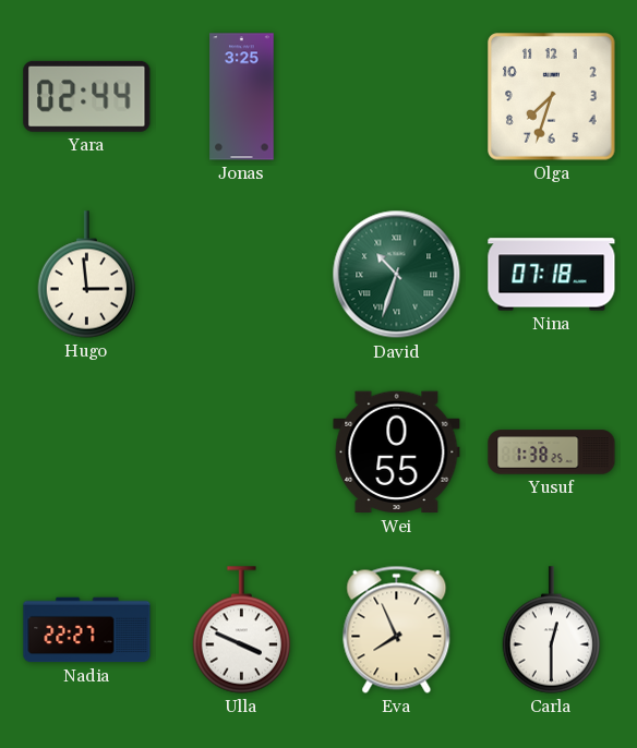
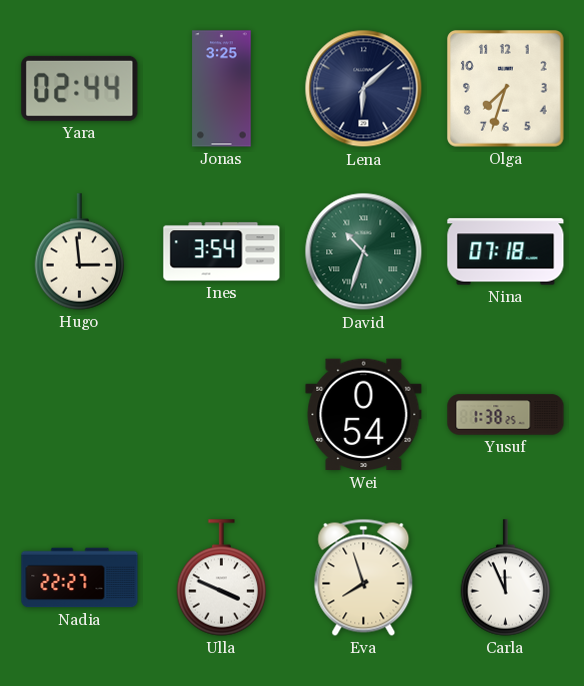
Lena: none -> 6:08 (364, 89)
Ines: none -> 3:54 (222, 252)
Wei: 0:55 -> 0:54 (364, 415)
Eva: 7:56 -> 7:57 (364, 577)
Carla: 12:30 -> 11:56 (506, 578)
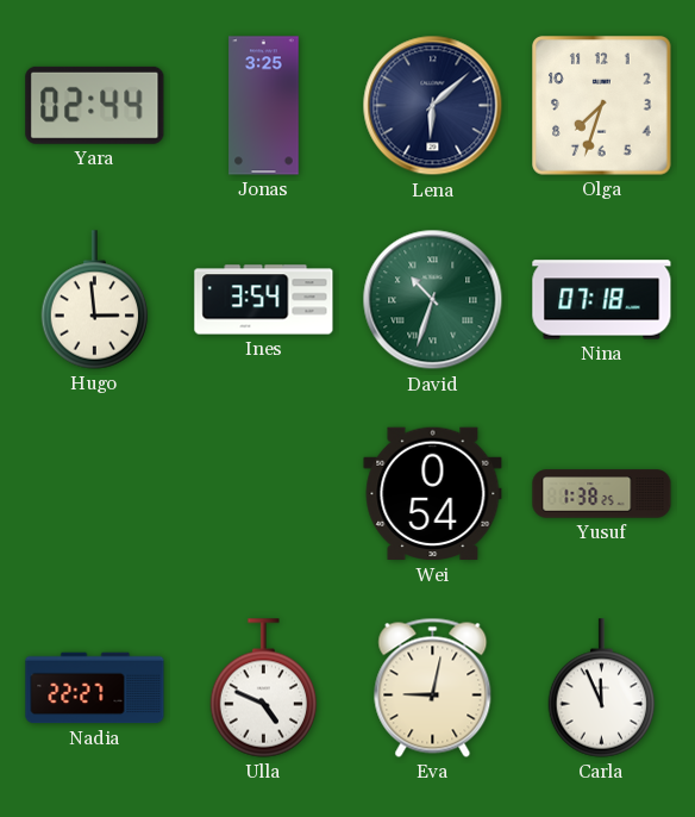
Ulla: 3:49 -> 4:49 (264, 688)
Eva: 7:57 -> 9:02 (433, 687)
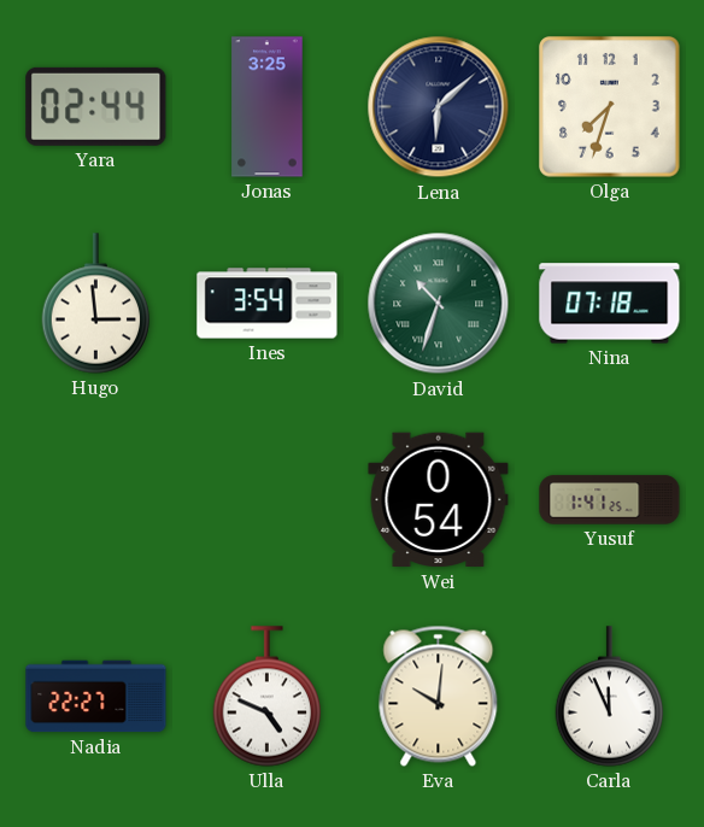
Yusuf: 1:38 -> 1:41 (610, 500)
Eva: 9:02 -> 10:01 (439, 696)
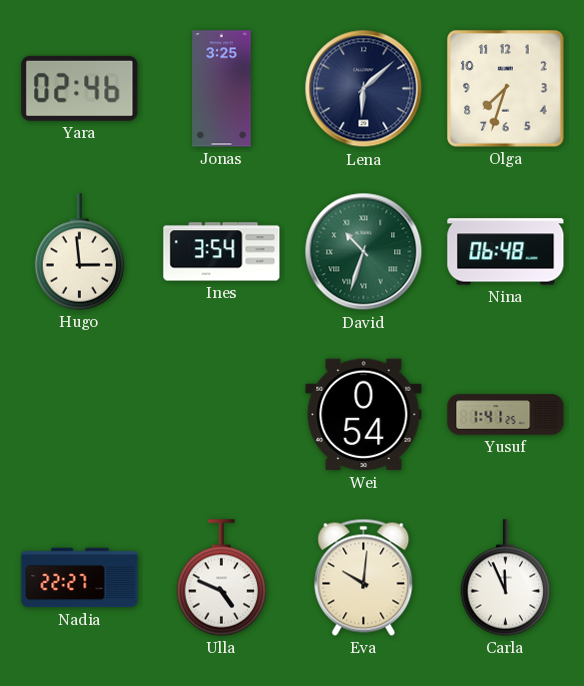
Yara: 02:44 -> 02:46 (80, 88)
Nina: 07:18 -> 06:48 (506, 252)
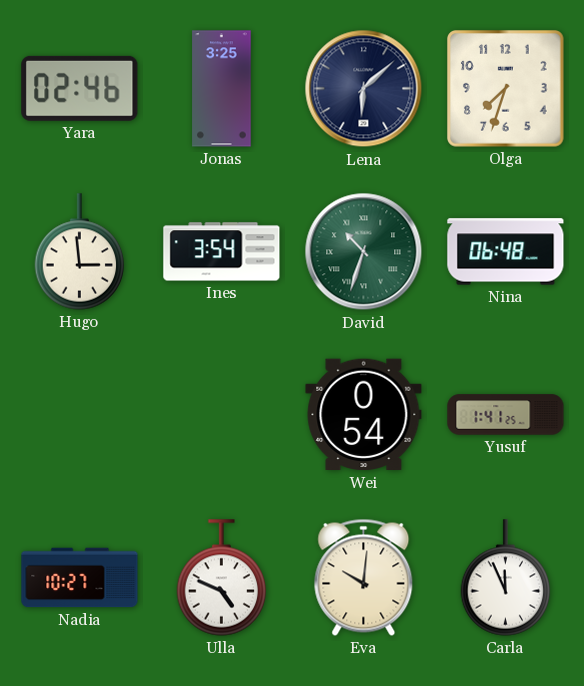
Nadia: 22:27 -> 10:27 (80, 578)
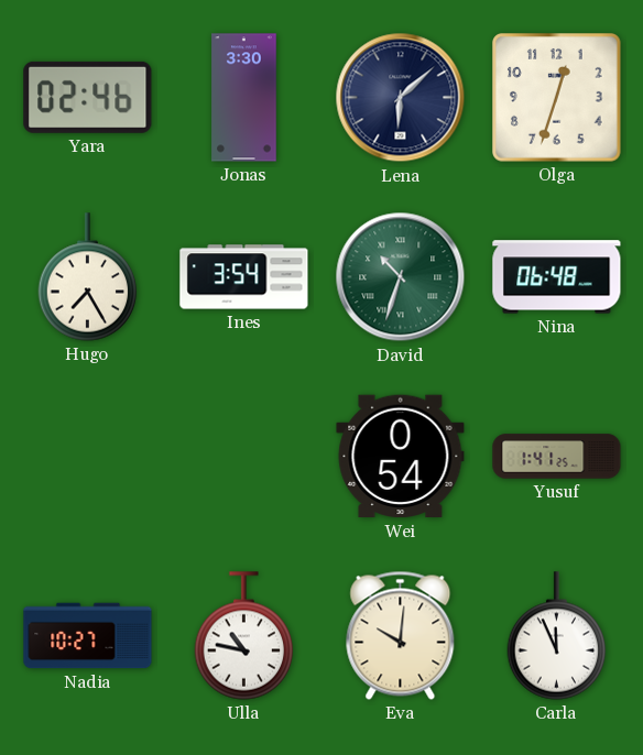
Jonas: 3:25 -> 3:30 (244, 98)
Olga: 7:33 -> 12:33 (557, 98)
Hugo: 2:59 -> 7:25 (88, 277)
Ulla: 4:49 -> 10:47 (244, 636)
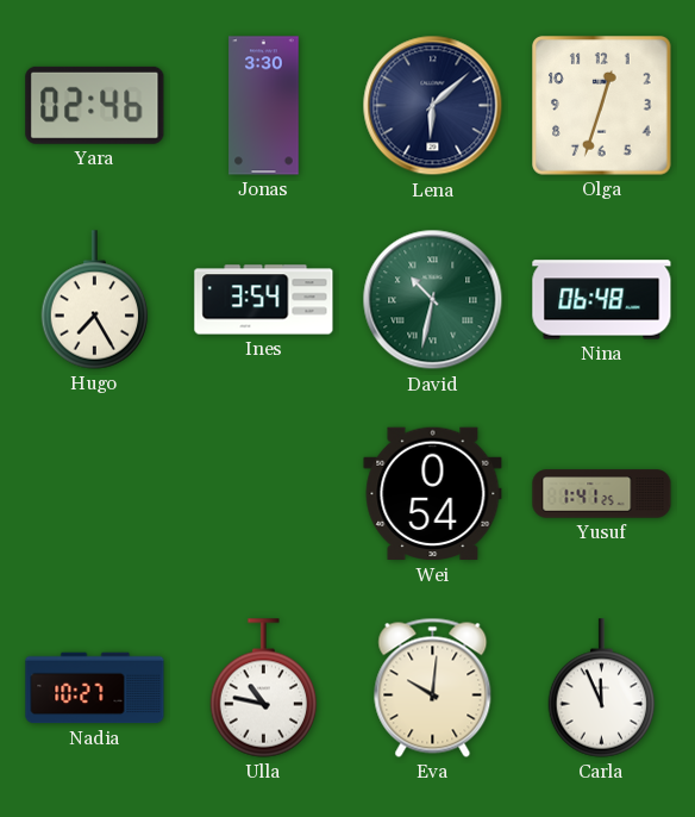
David: 10:33 -> 10:32 (433, 300)
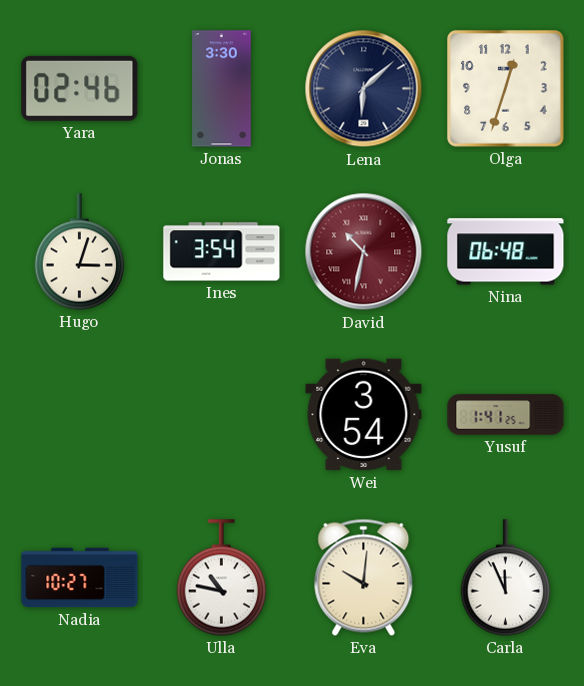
Hugo: 7:25 -> 3:03 (80, 252)
David dial: green -> burgundy (364, 252)
Wei: 0:54 -> 3:54 (364, 415)
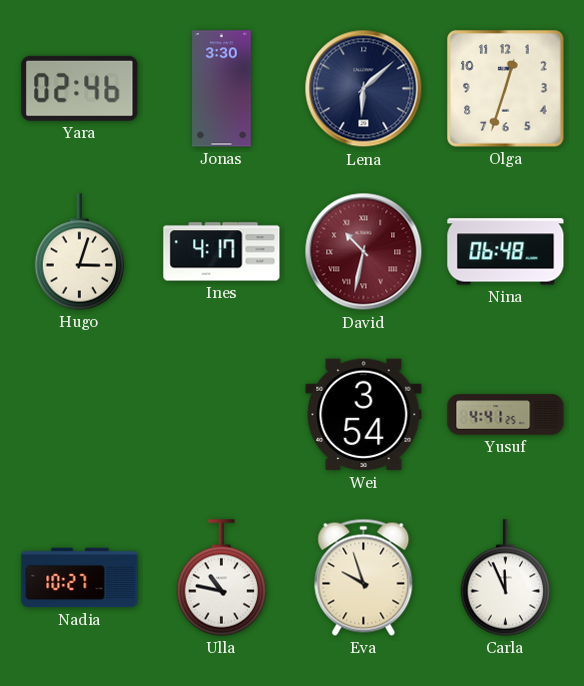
Ines: 3:54 -> 4:17 (222, 252)
Yusuf: 1:41 -> 4:41 (506, 415)
Eva: 10:01 -> 9:57 (364, 577)
